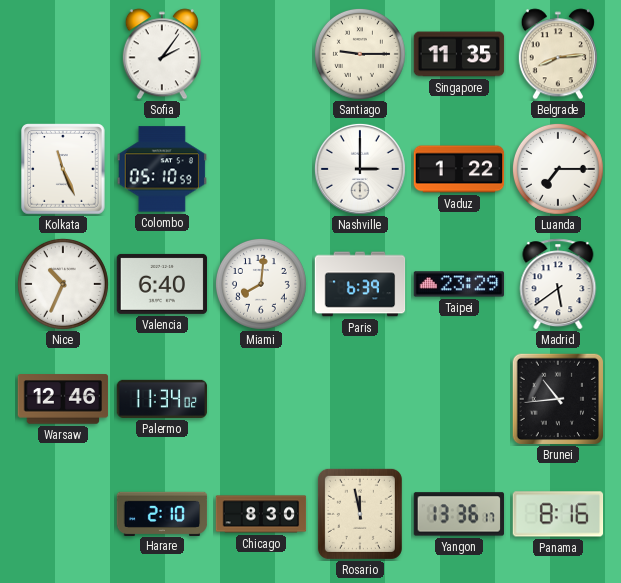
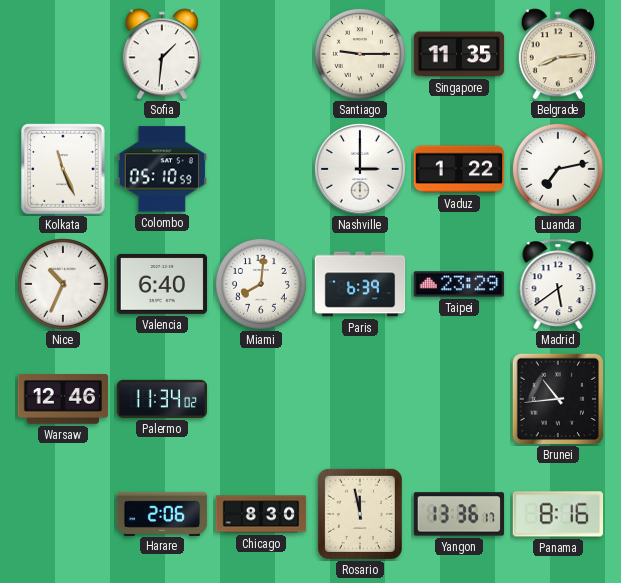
Sofia: 2:06 -> 1:31 (162, 54)
Luanda: 7:15 -> 7:13 (558, 169)
Harare: 2:10 -> 2:06 (162, 513)
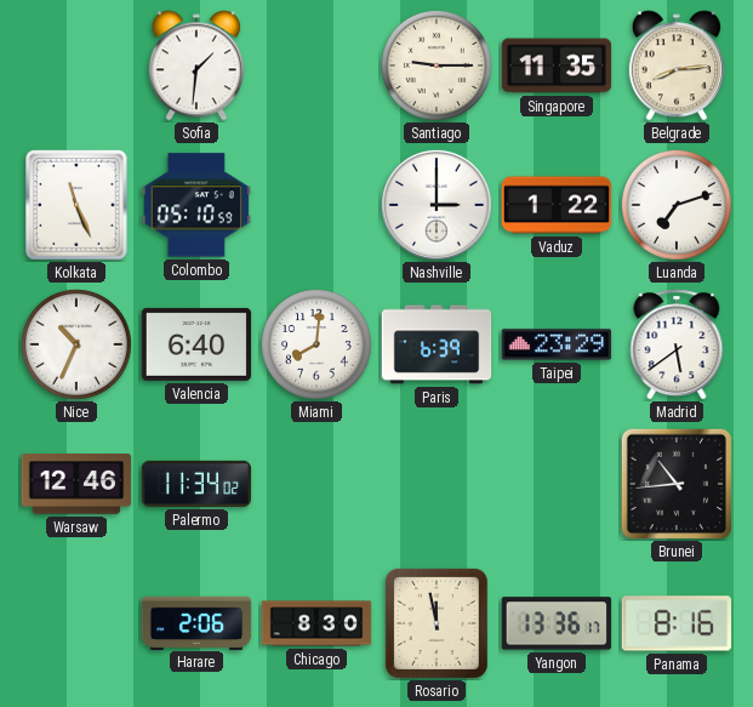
Luanda: 7:13 -> 7:12 (677, 205)
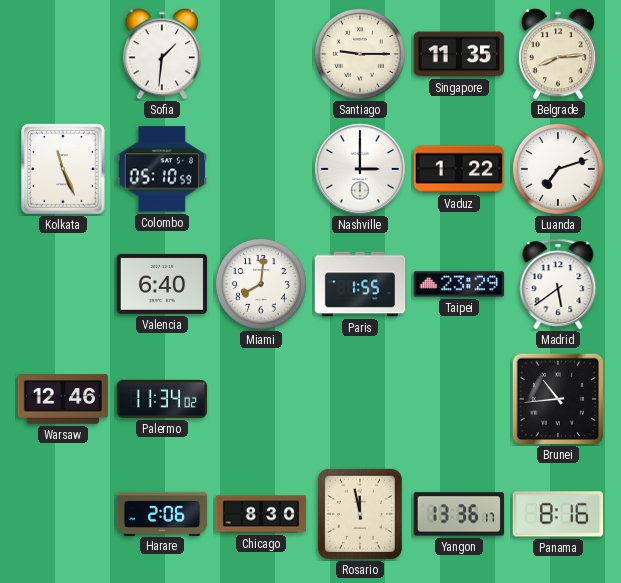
Nice: 10:34 -> none (76, 344)
Paris: 6:39 -> 1:55 (360, 284)
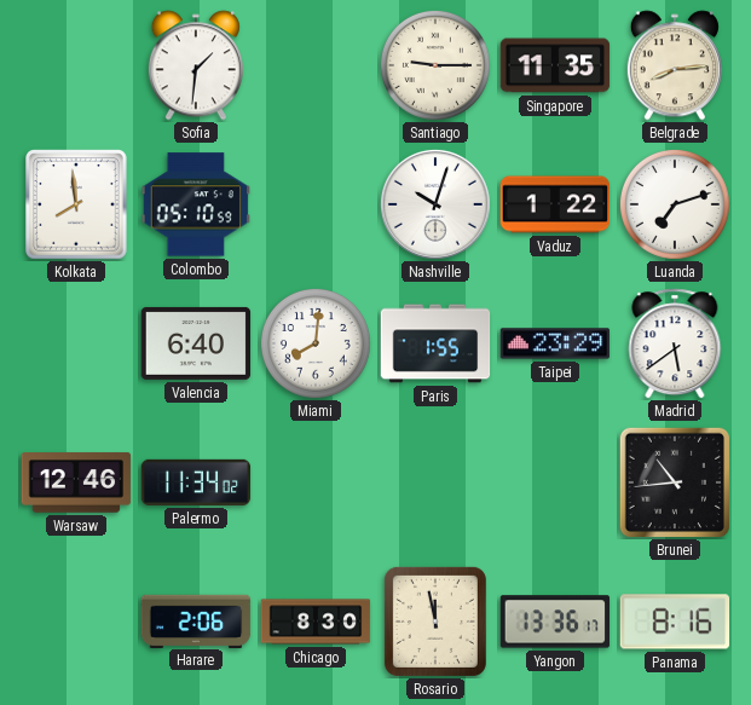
Kolkata: 11:26 -> 7:59 (76, 204)
Nashville: 3:00 -> 10:03 (435, 204)
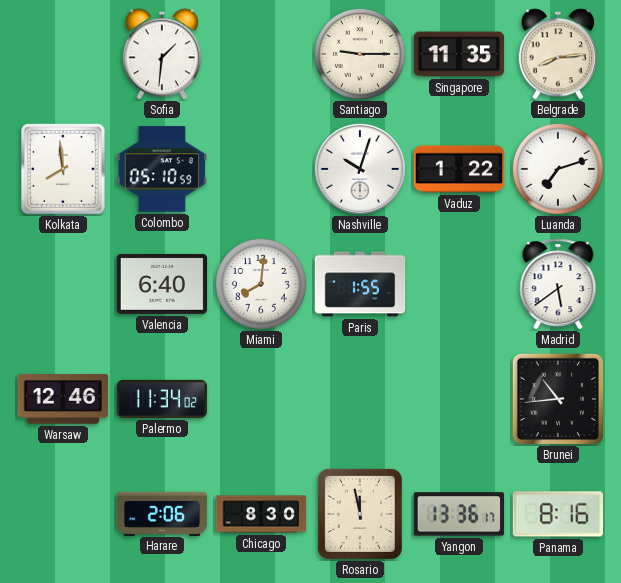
Taipei: 23:29 -> none (555, 343)
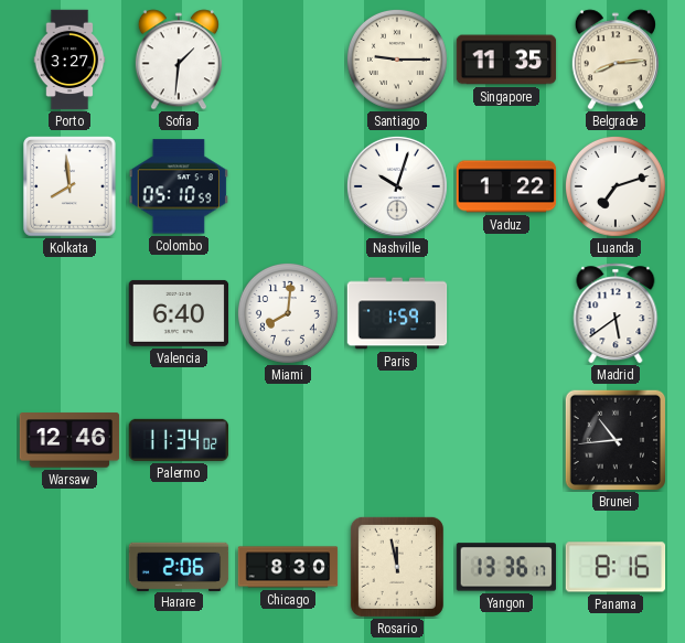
Porto: none -> 3:27 (69, 60)
Paris: 1:55 -> 1:59 (397, 313)
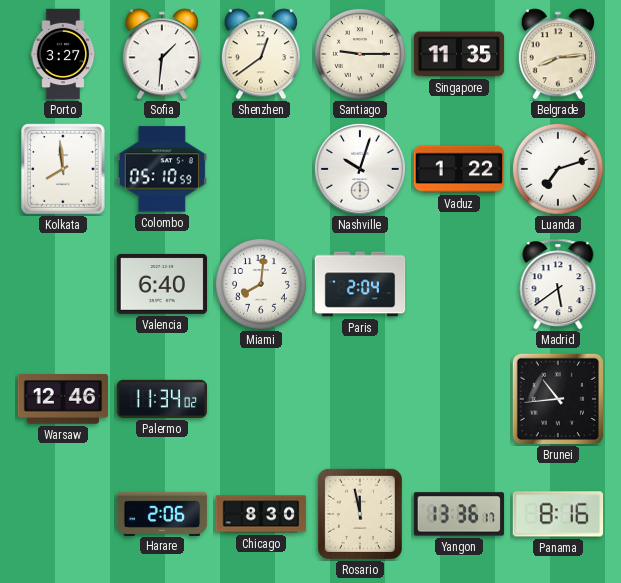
Shenzhen: none -> 12:39 (261, 54)
Paris: 1:59 -> 2:04 (360, 284)
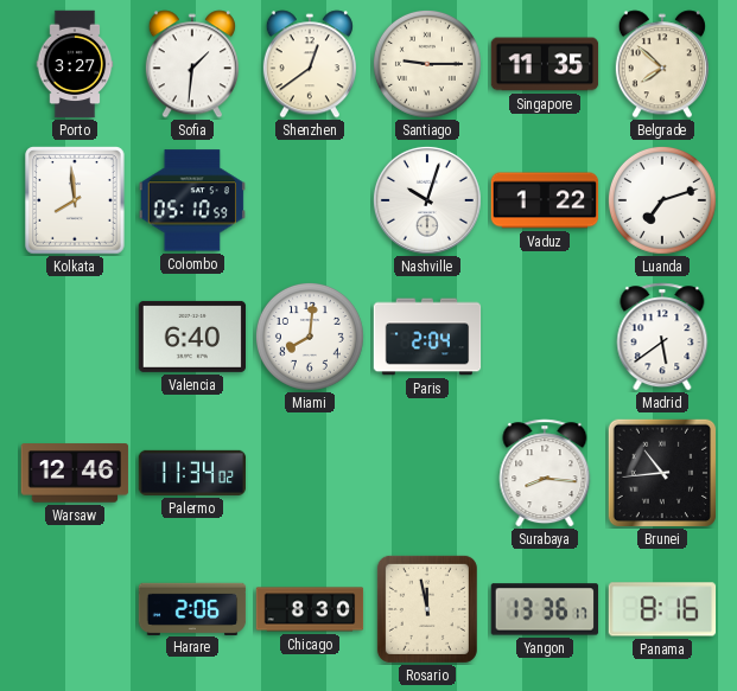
Belgrade: 8:14 -> 7:52 (662, 64)
Surabaya: none -> 8:16 (545, 473)
